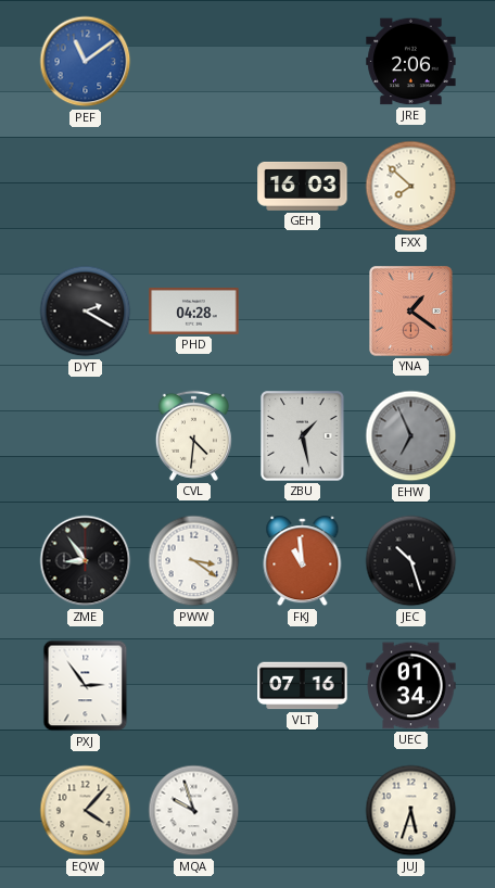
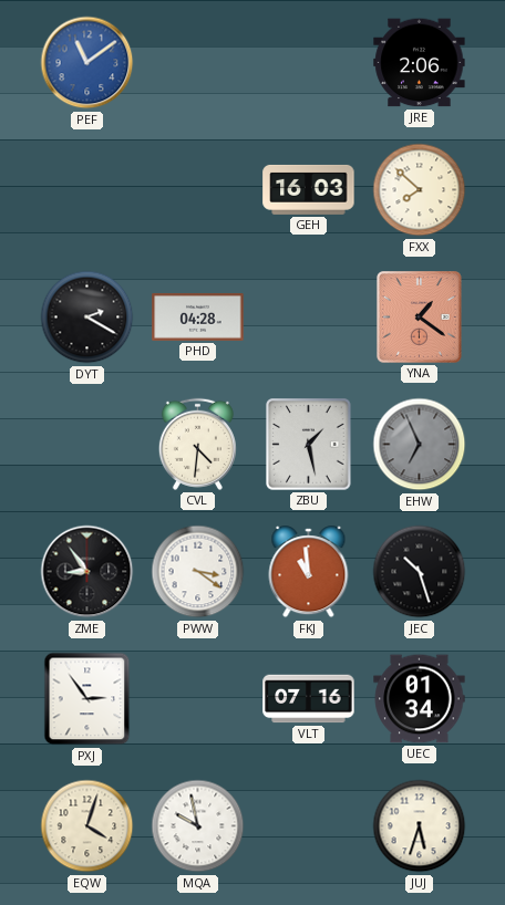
EQW: 4:07 -> 4:03 (87, 826)
MQA: 9:57 -> 9:58 (198, 826)
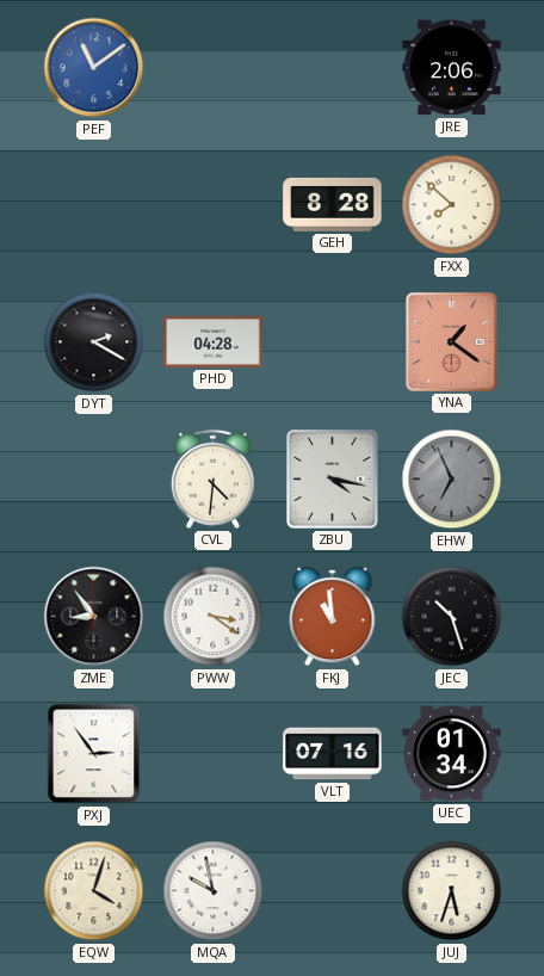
GEH: 16:03 -> 8:28 (333, 204)
ZBU: 1:28 -> 4:17 (333, 480)
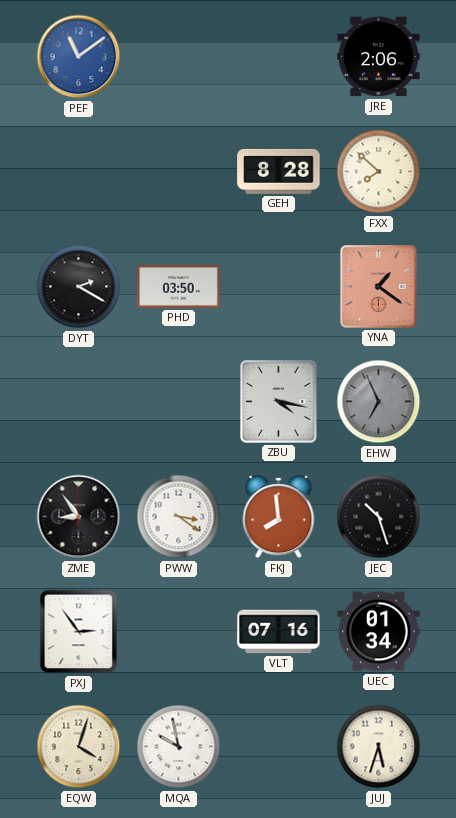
PHD: 04:28 -> 03:50 (179, 287)
CVL: 4:31 -> none (212, 478)
FKJ: 10:59 -> 7:59 (279, 517)
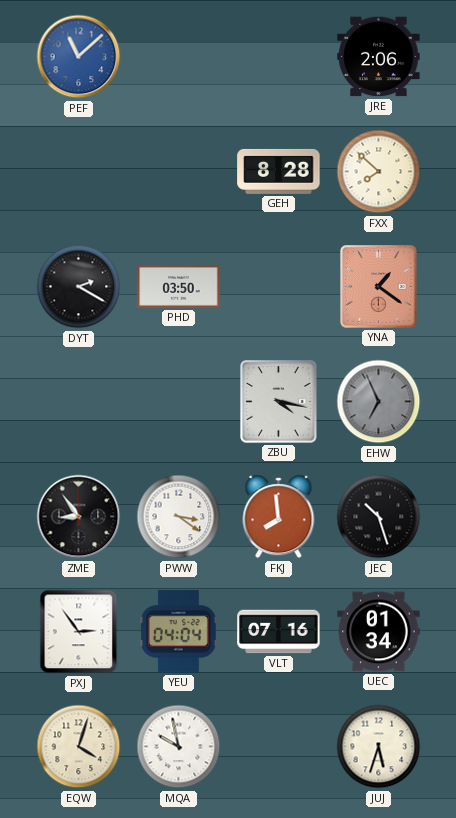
PEF: 11:09 -> 11:08 (79, 57)
YEU: none -> 04:04 (179, 632)
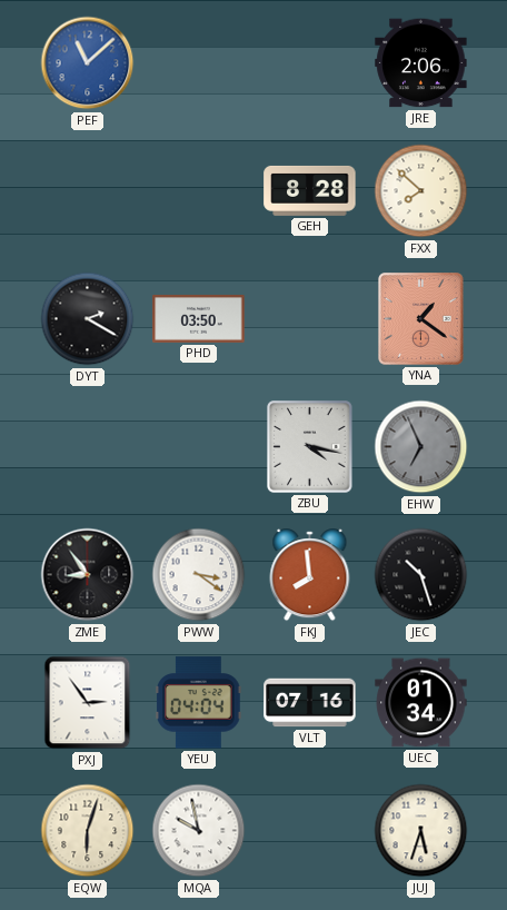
EQW: 4:03 -> 6:03 (88, 831)
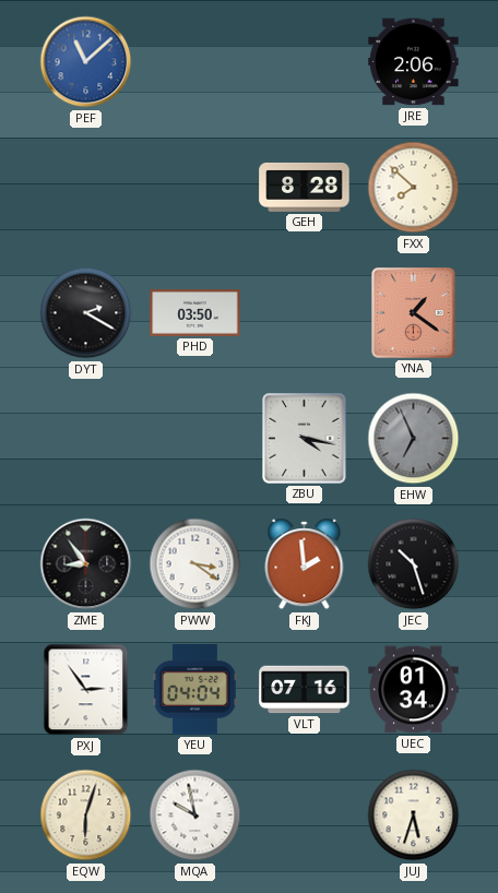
FKJ: 7:59 -> 1:59 (305, 564)
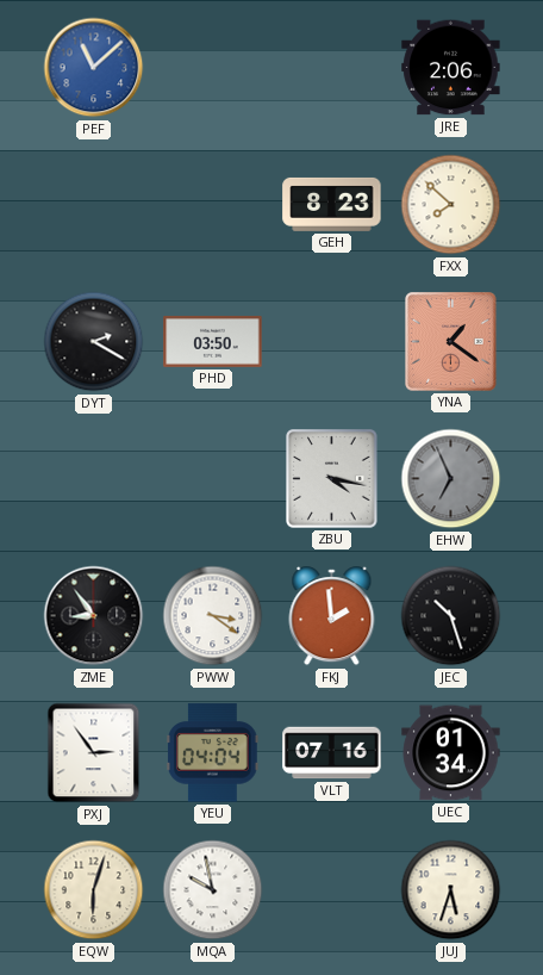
GEH: 8:28 -> 8:23 (332, 204)
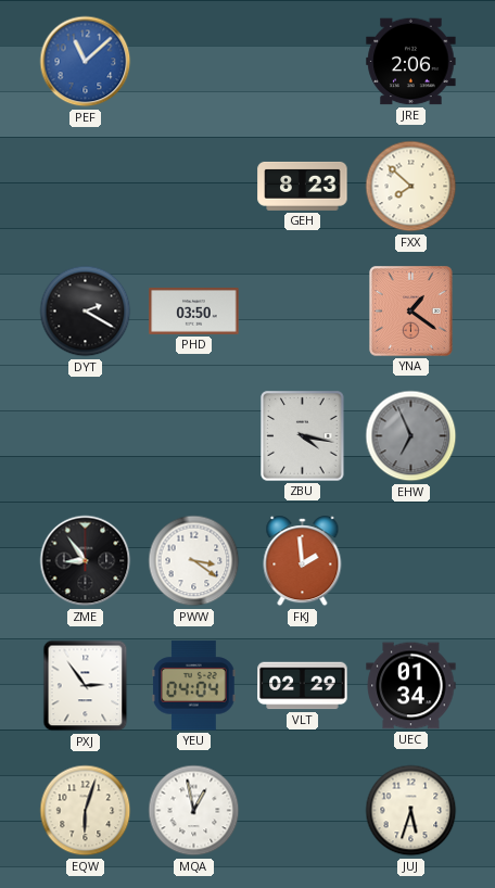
JEC: 10:27 -> none (451, 616)
VLT: 07:16 -> 02:29 (303, 686)
MQA: 9:58 -> 12:58 (194, 811)
